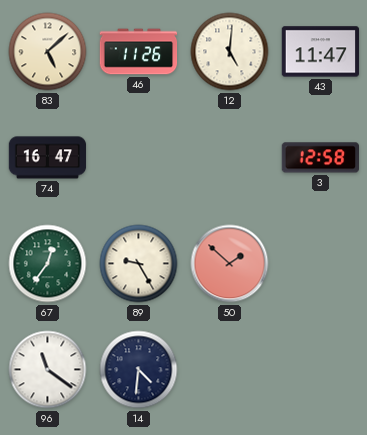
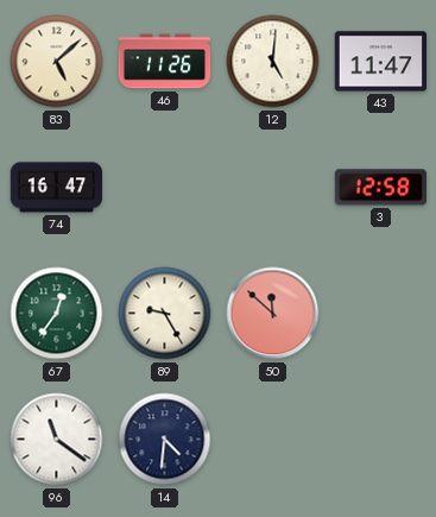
50: 1:52 -> 11:52 (273, 314)
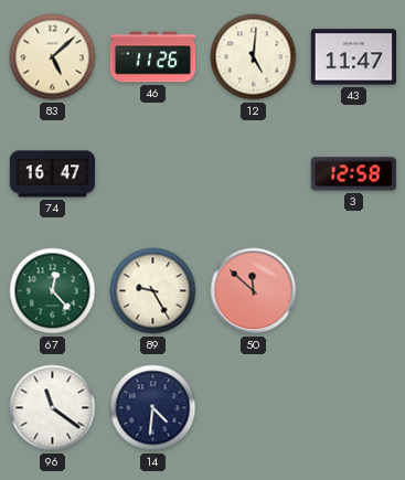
67: 12:36 -> 12:23 (53, 291)
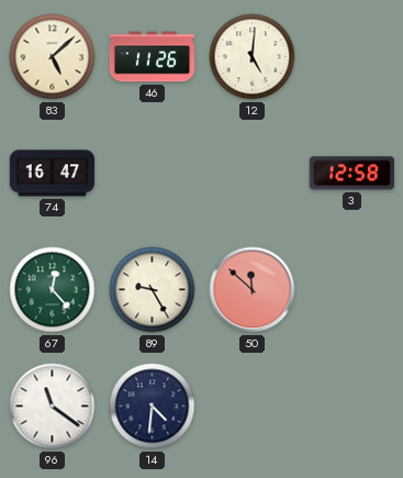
43: 11:47 -> none (354, 57)
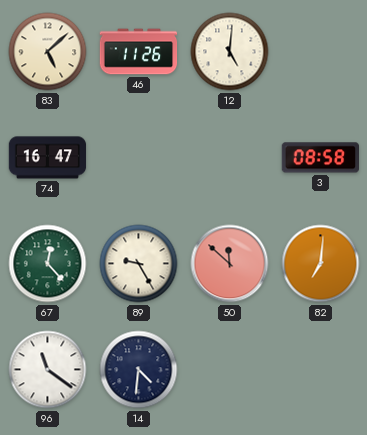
3: 12:58 -> 08:58 (320, 158)
82: none -> 7:01 (321, 264)
